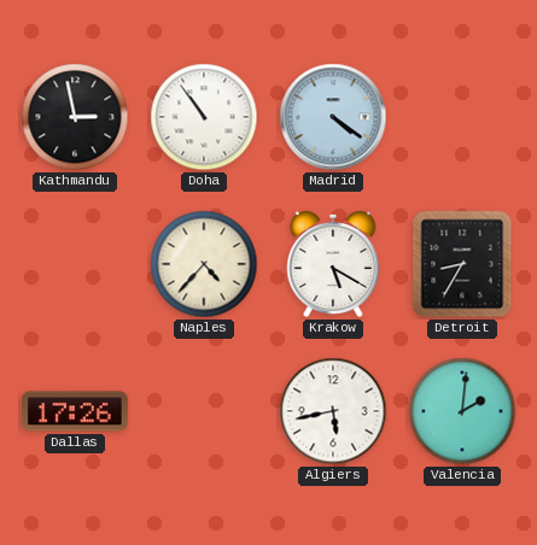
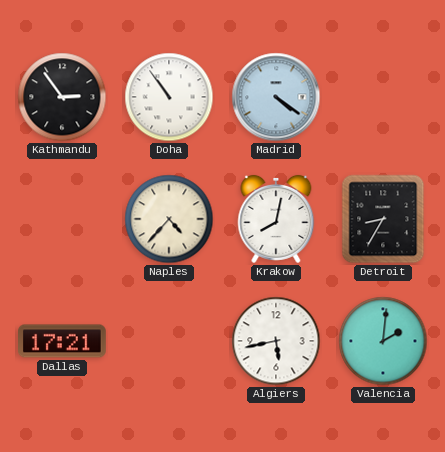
Kathmandu: 2:58 -> 2:54 (62, 97)
Krakow: 5:20 -> 8:02 (276, 219)
Dallas: 17:26 -> 17:21 (63, 341)
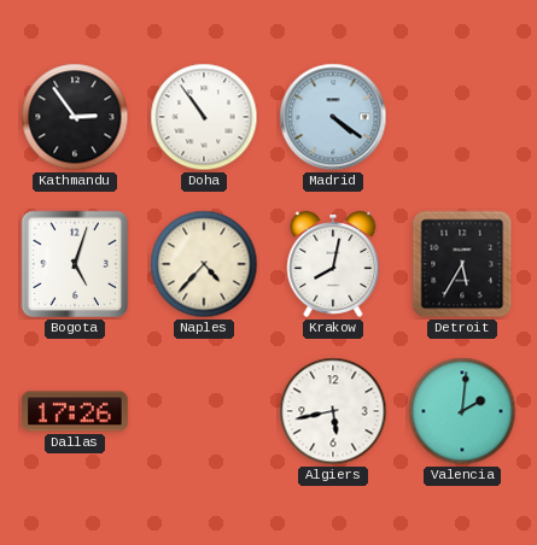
Bogota: none -> 5:03 (75, 264)
Detroit: 8:35 -> 5:35 (462, 264)
Dallas: 17:21 -> 17:26 (76, 411)
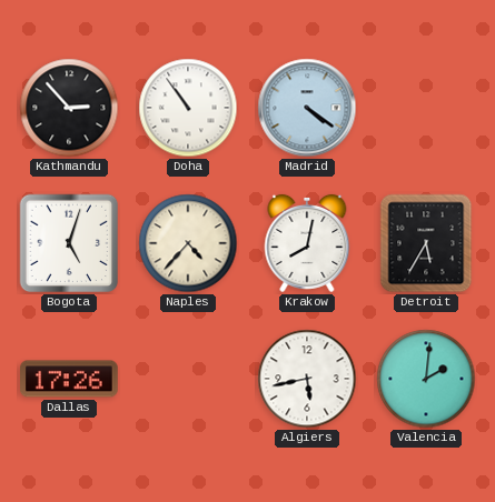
Kathmandu: 2:54 -> 2:53 (69, 108)
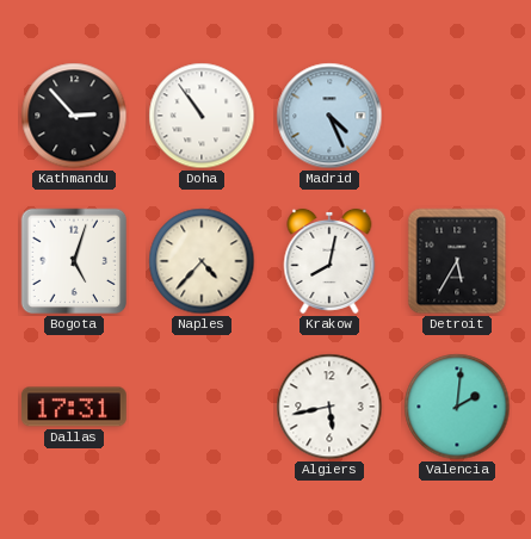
Madrid: 4:21 -> 4:26 (329, 116)
Dallas: 17:26 -> 17:31 (75, 407)
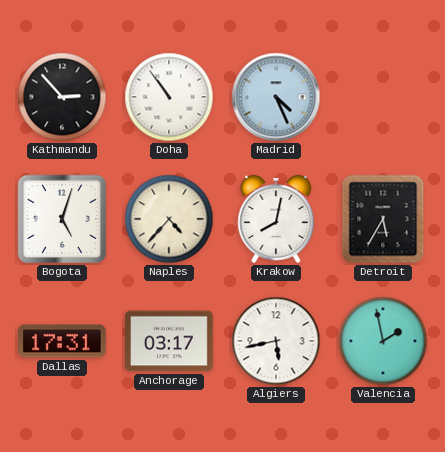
Anchorage: none -> 03:17 (169, 341)
Valencia: 2:01 -> 1:58 (383, 341)
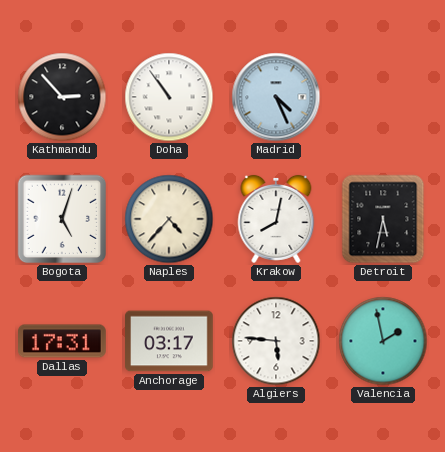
Detroit: 5:35 -> 5:32 (383, 219)
Algiers: 5:43 -> 5:46 (276, 341)
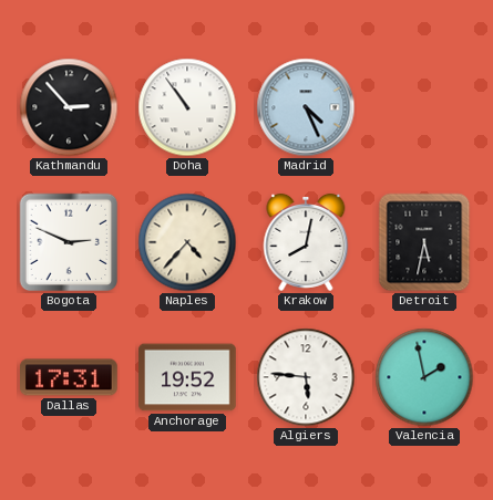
Bogota: 5:03 -> 2:49 (69, 242)
Anchorage: 03:17 -> 19:52 (187, 377)
